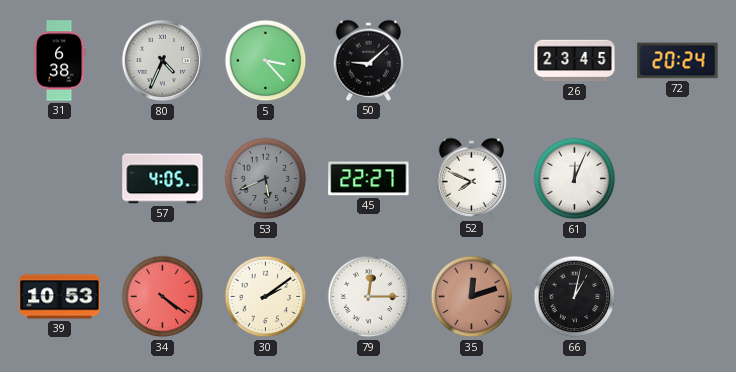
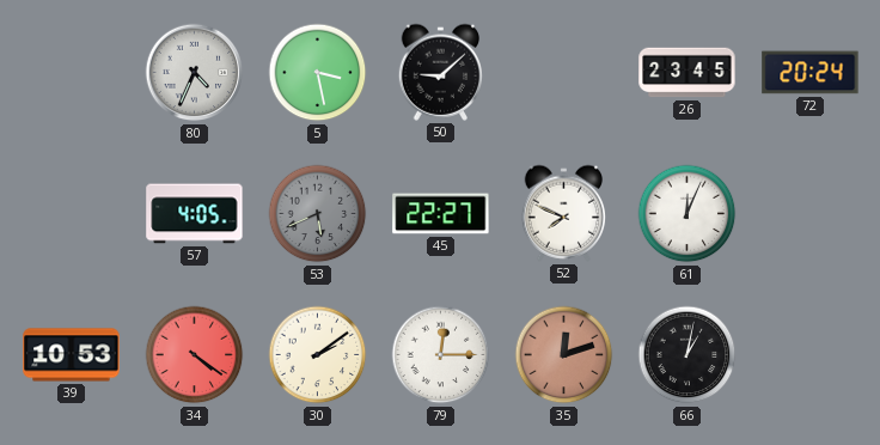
31: 6:38 -> none (59, 61)
5: 3:23 -> 3:28 (318, 73)
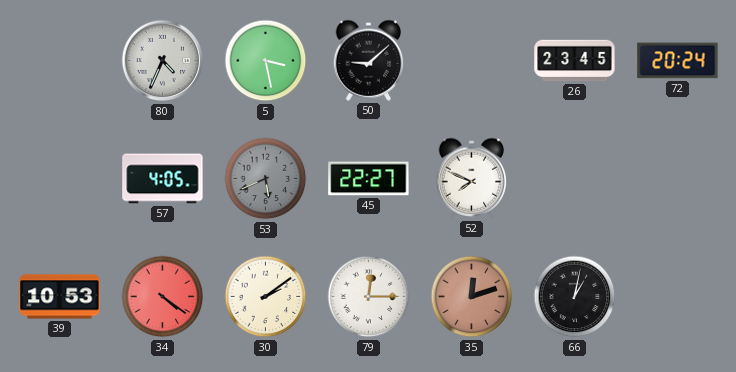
61: 12:04 -> none (687, 214)
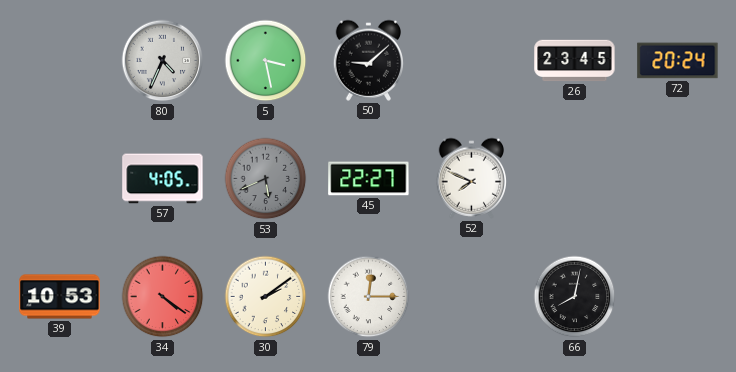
35: 12:12 -> none (472, 297)
66: 1:02 -> 8:02 (575, 297)
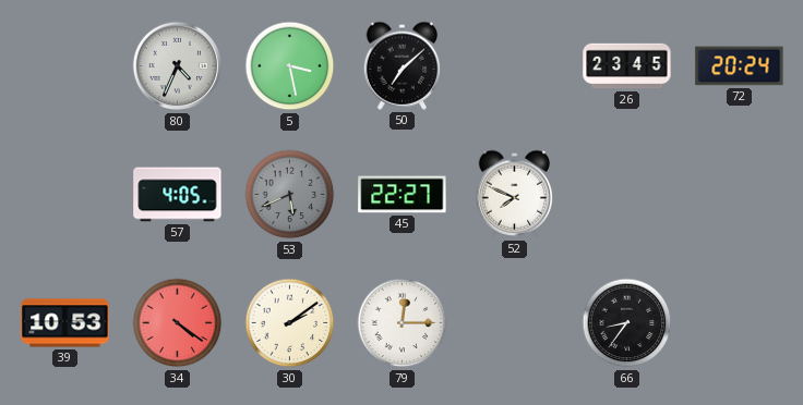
50: 9:08 -> 7:08 (401, 65)
66: 8:02 -> 8:36 (627, 323)
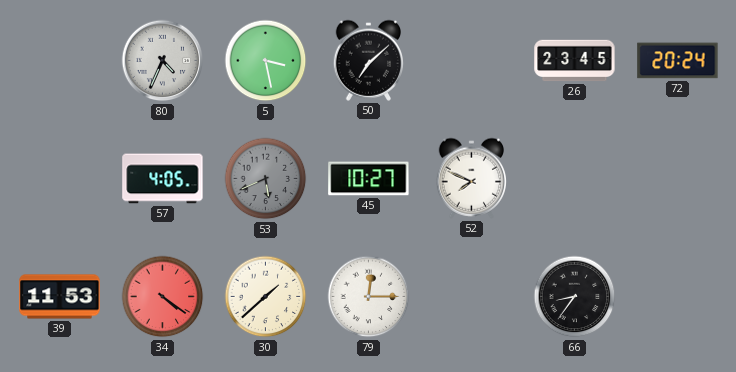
45: 22:27 -> 10:27 (369, 179)
39: 10:53 -> 11:53 (60, 297)
30: 2:09 -> 1:38 (266, 297)
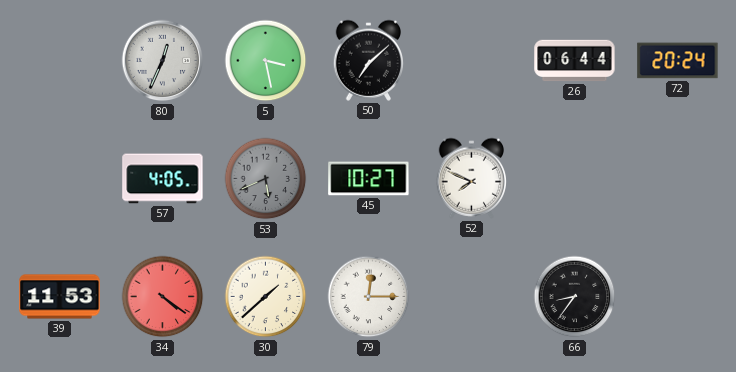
80: 4:34 -> 12:34 (163, 61)
26: 23:45 -> 06:44 (575, 61)
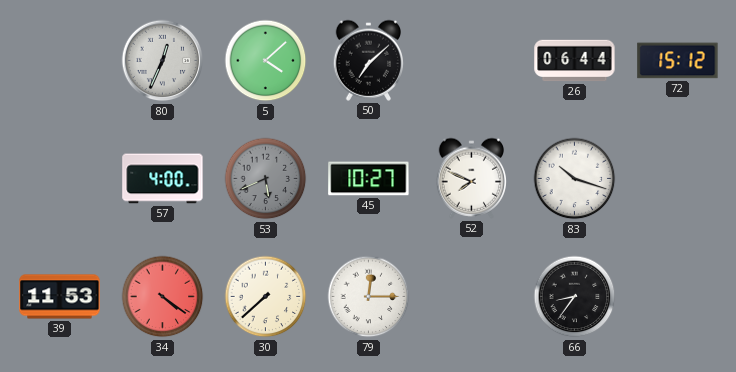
5: 3:28 -> 4:08 (266, 61)
72: 20:24 -> 15:12 (678, 61)
57: 4:05 -> 4:00 (163, 179)
83: none -> 10:18 (575, 179)
30: 1:38 -> 7:38 (266, 297)
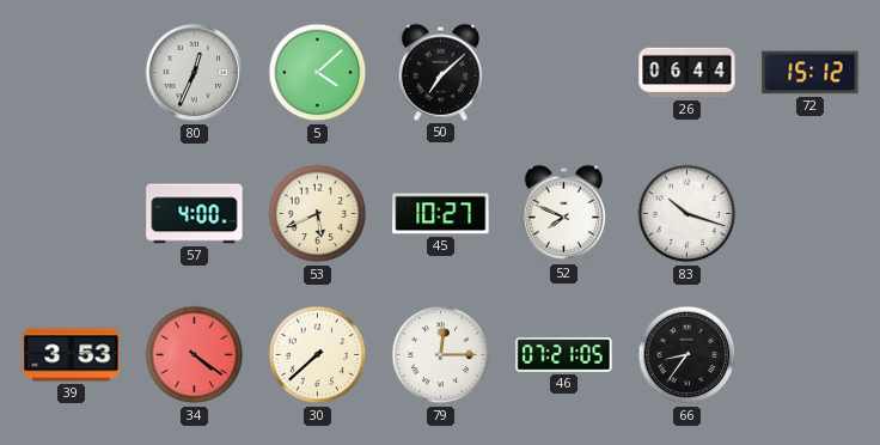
53 dial: grey -> cream (318, 214)
39: 11:53 -> 3:53 (72, 355)
46: none -> 07:21 (564, 355)
